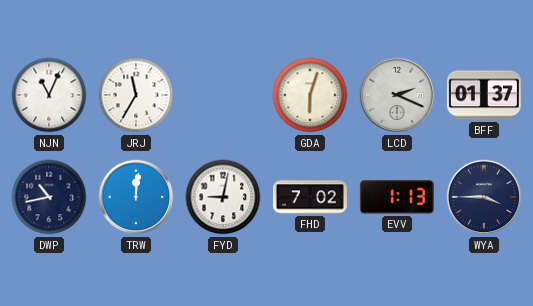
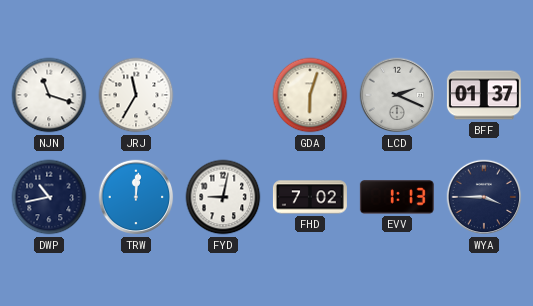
NJN: 11:04 -> 11:18 (49, 95)
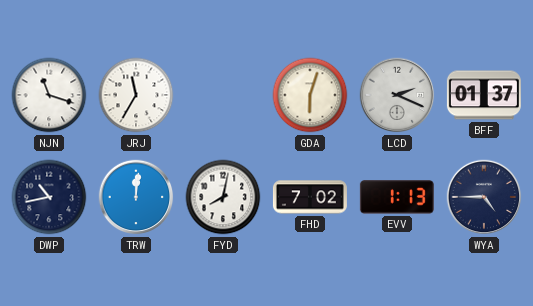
FYD: 9:02 -> 8:02 (223, 197)
WYA: 3:45 -> 4:45 (484, 197)
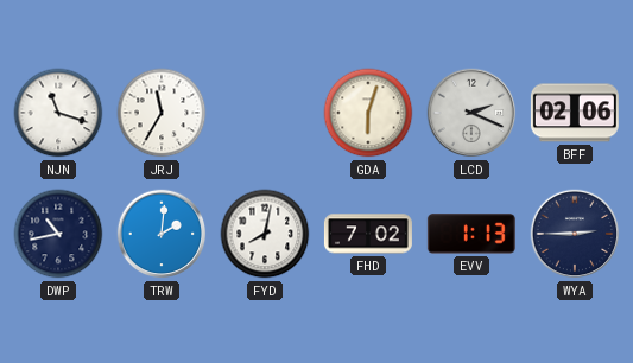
BFF: 01:37 -> 02:06 (575, 113)
TRW: 12:01 -> 2:01 (162, 234)
WYA: 4:45 -> 2:45 (575, 234)
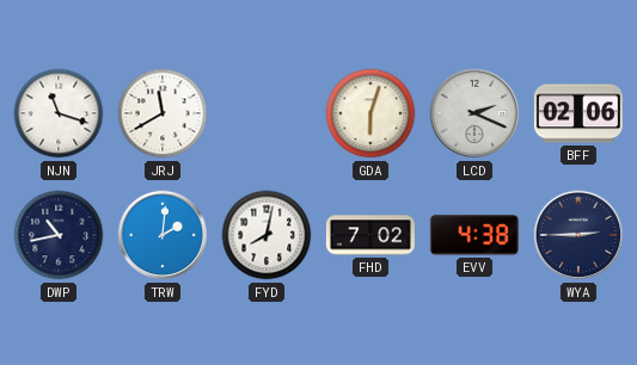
JRJ: 11:35 -> 11:40 (163, 113)
EVV: 1:13 -> 4:38 (474, 235)
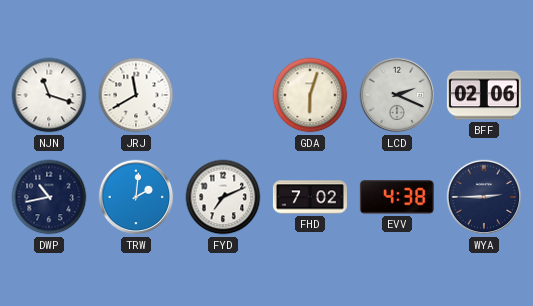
FYD: 8:02 -> 7:11 (223, 197)
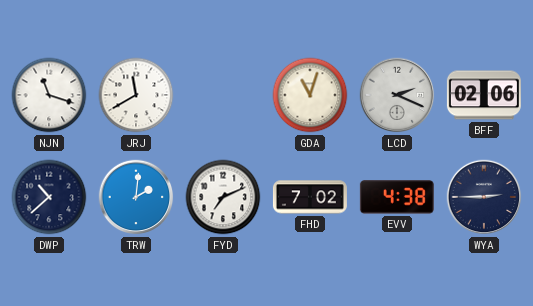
GDA: 6:03 -> 11:03 (310, 95)
DWP: 10:43 -> 10:38 (49, 197)
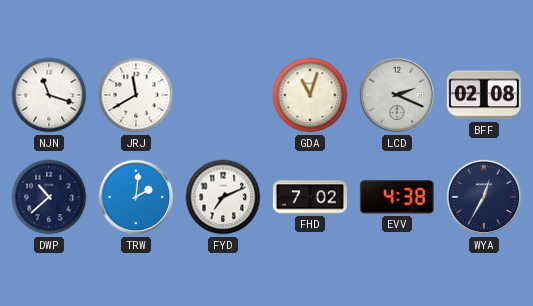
BFF: 02:06 -> 02:08 (484, 95)
WYA: 2:45 -> 12:35 (484, 197)
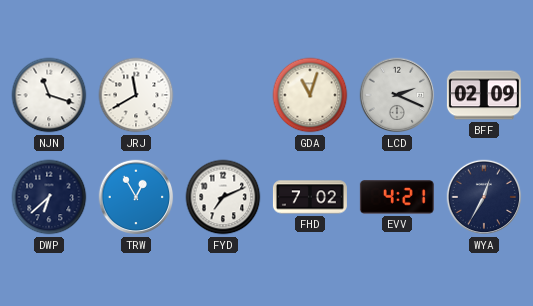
BFF: 02:08 -> 02:09 (484, 95)
DWP: 10:38 -> 6:38 (49, 197)
TRW: 2:01 -> 12:55 (136, 197)
EVV: 4:38 -> 4:21 (397, 197)
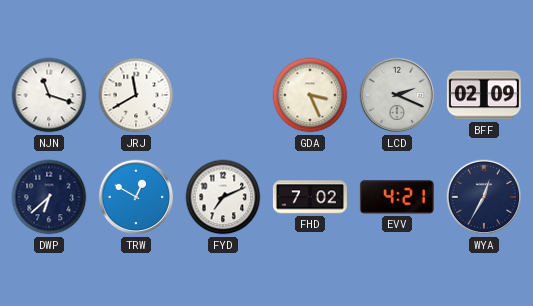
GDA: 11:03 -> 3:26 (310, 95)
TRW: 12:55 -> 12:50 (136, 197)
